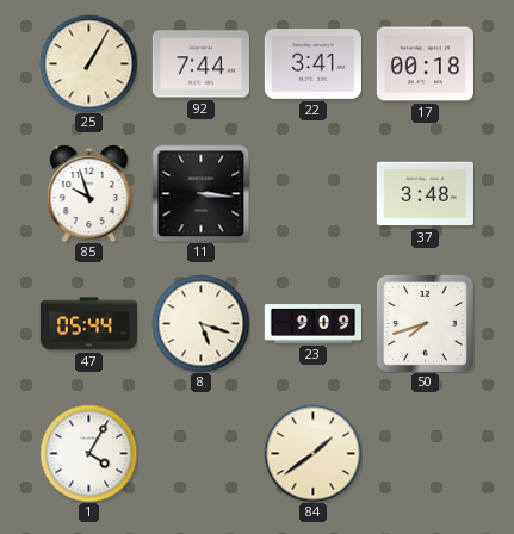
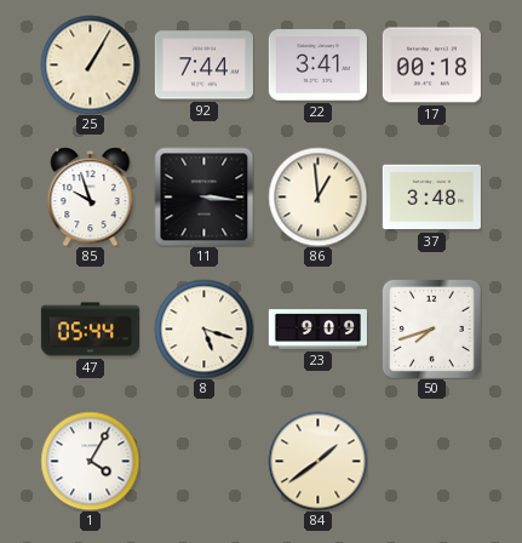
86: none -> 12:59 (317, 196)
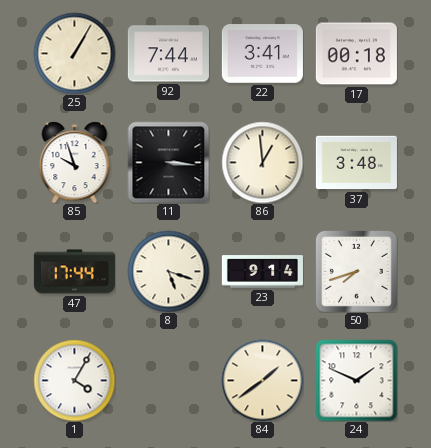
47: 05:44 -> 17:44 (74, 272)
23: 9:09 -> 9:14 (262, 272)
24: none -> 1:49 (356, 380)
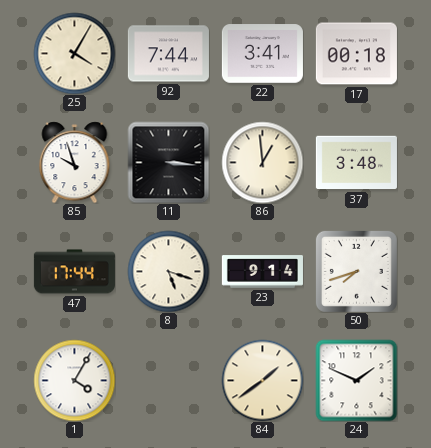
25: 1:05 -> 4:05 (74, 53)
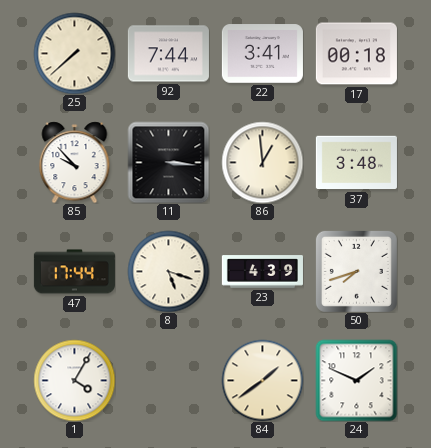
25: 4:05 -> 7:38 (74, 53)
85: 9:57 -> 9:53 (75, 162)
23: 9:14 -> 4:39 (262, 272)
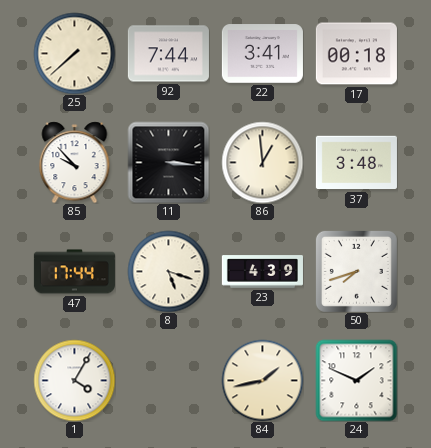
84: 1:39 -> 1:43 (262, 380)
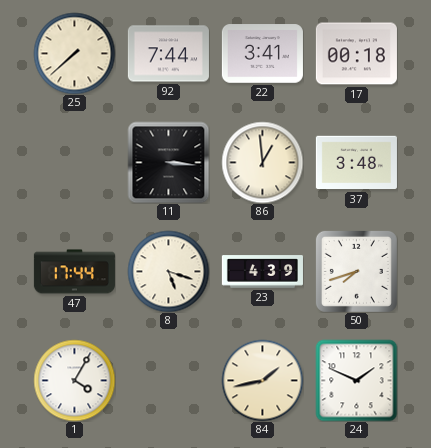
85: 9:53 -> none (75, 162)
